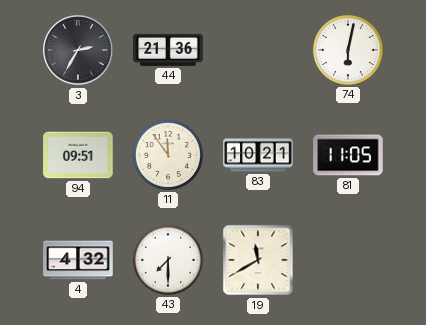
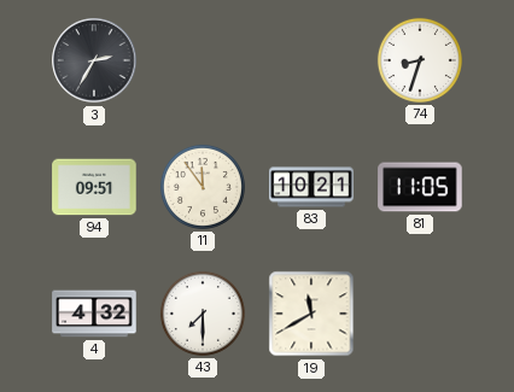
44: 21:36 -> none (168, 50)
74: 6:02 -> 8:33 (420, 60)
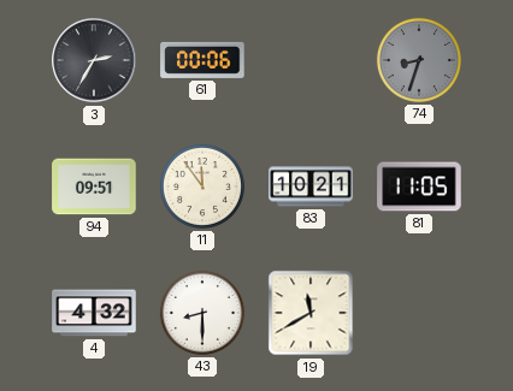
61: none -> 00:06 (202, 60)
74 dial: white -> grey (419, 60)
43: 7:30 -> 8:30 (202, 313)
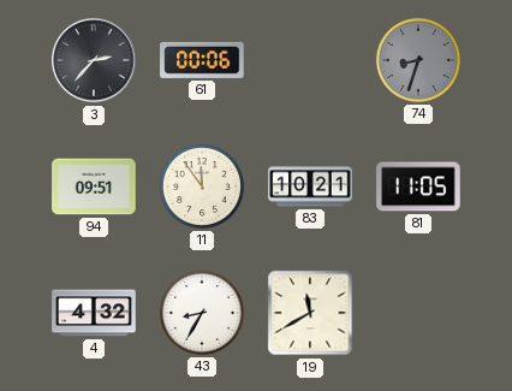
3: 2:35 -> 2:37 (94, 60)
43: 8:30 -> 8:35 (202, 313)
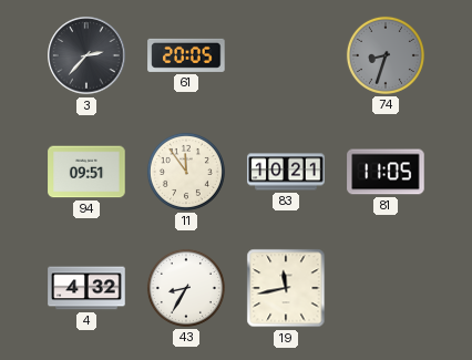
61: 00:06 -> 20:05 (186, 55)
19: 11:40 -> 11:43 (286, 288)
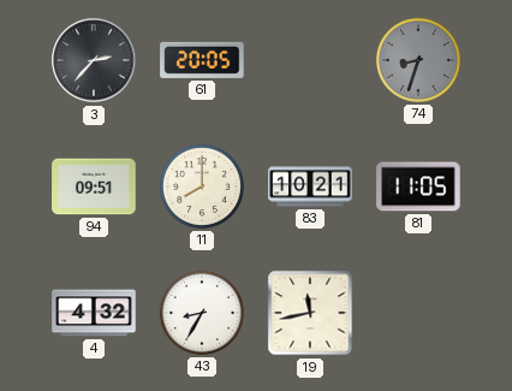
11: 11:54 -> 8:00 (202, 186)
